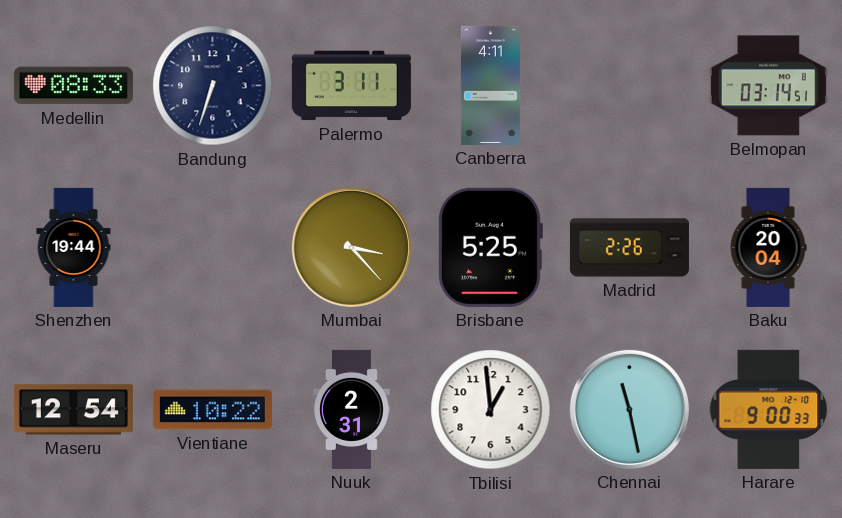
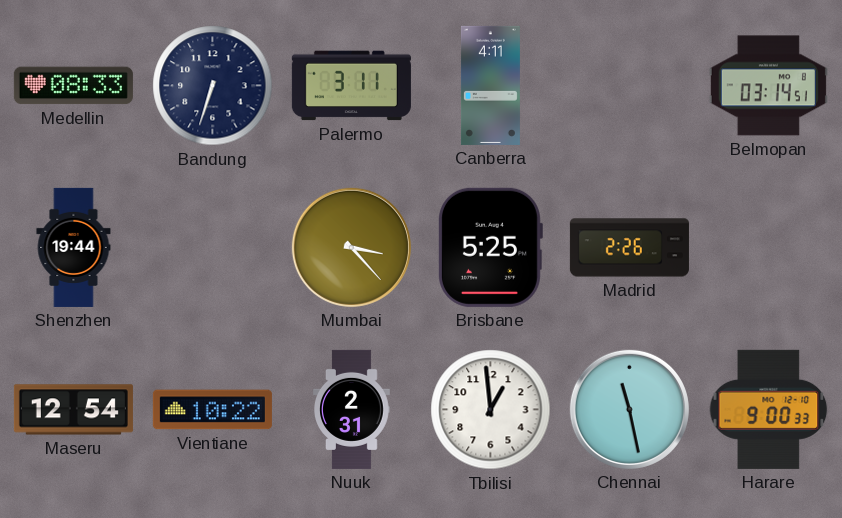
Baku: 20:04 -> none (768, 247)
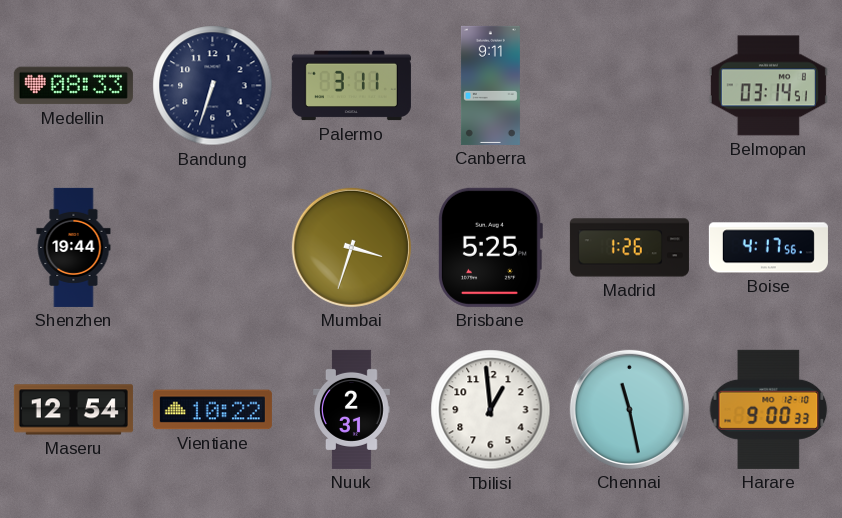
Canberra: 4:11 -> 9:11 (490, 85)
Mumbai: 3:23 -> 3:33 (351, 247)
Madrid: 2:26 -> 1:26 (629, 248)
Boise: none -> 4:17 (768, 248)
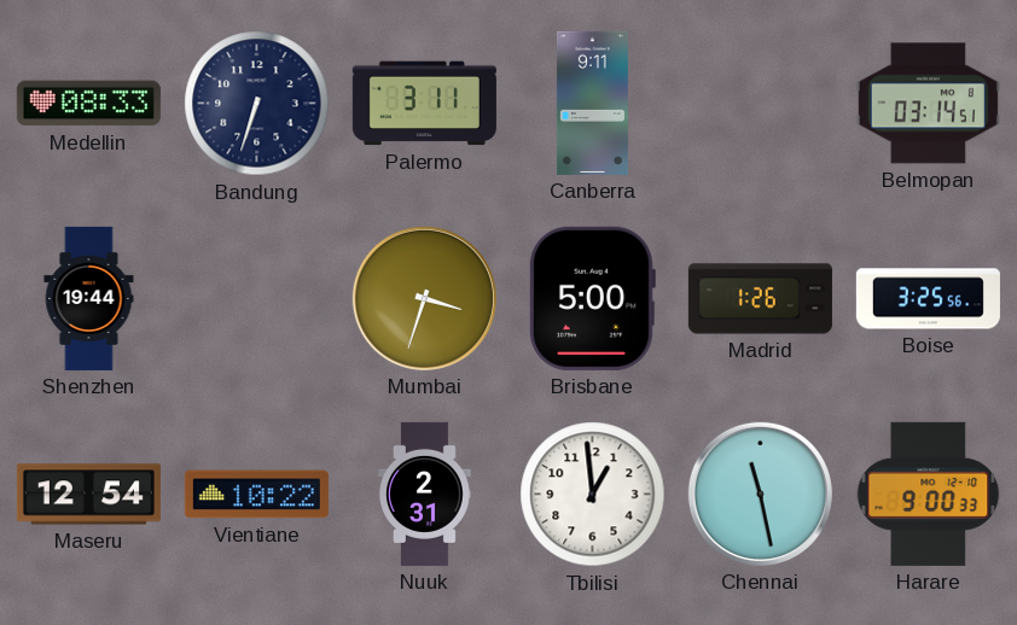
Brisbane: 5:25 -> 5:00 (592, 298)
Boise: 4:17 -> 3:25 (928, 299)
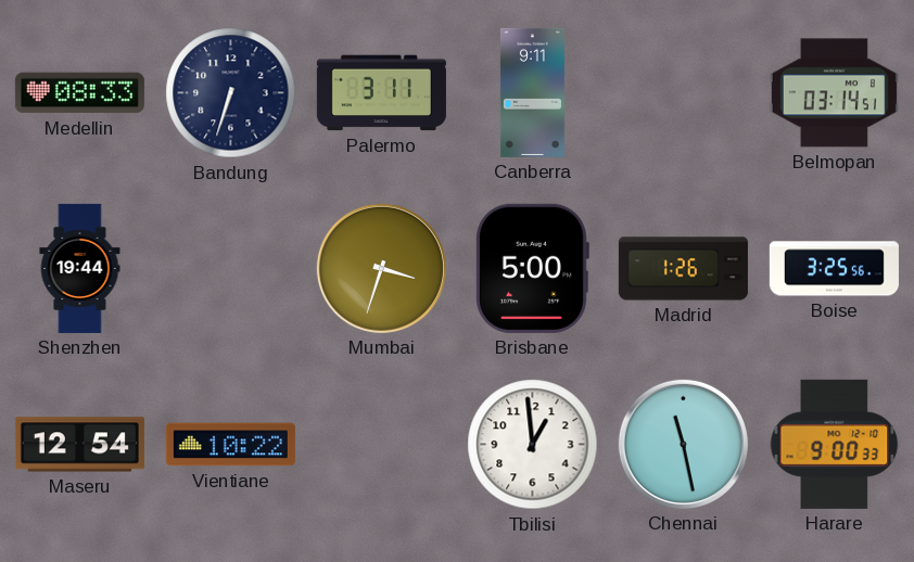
Nuuk: 2:31 -> none (425, 493)
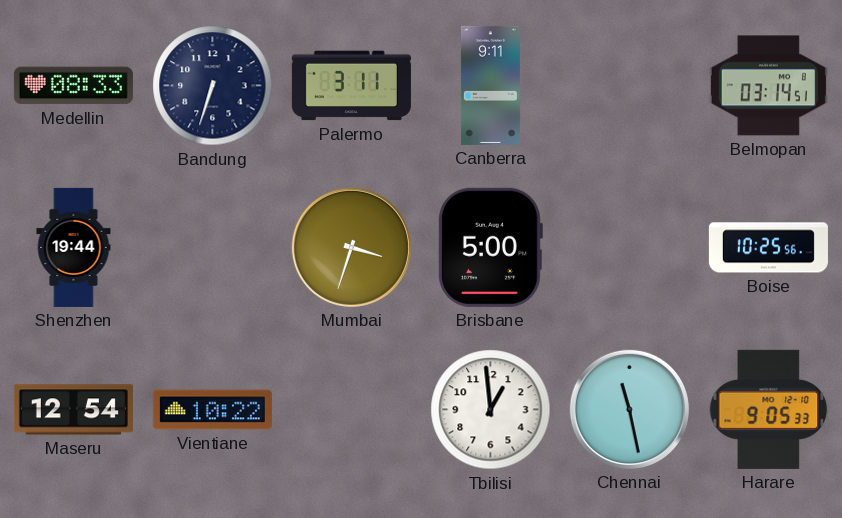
Madrid: 1:26 -> none (683, 269)
Boise: 3:25 -> 10:25 (768, 248)
Harare: 9:00 -> 9:05 (769, 409)
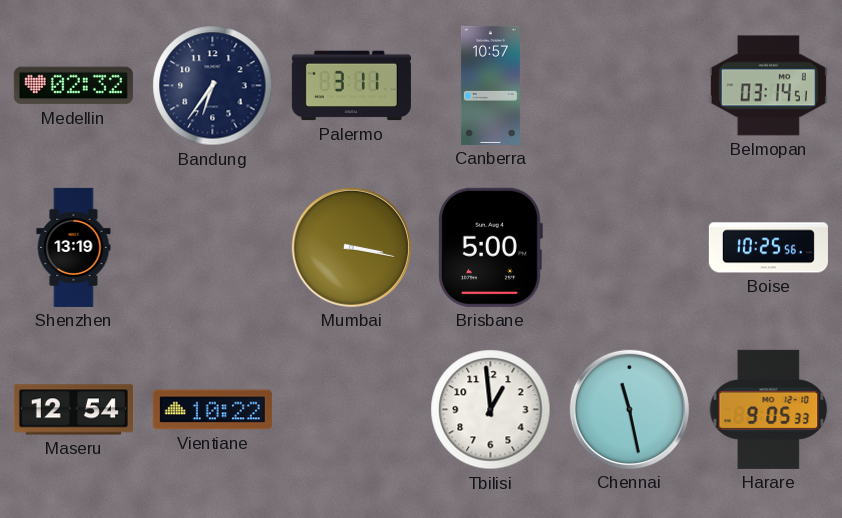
Medellin: 08:33 -> 02:32 (73, 86)
Bandung: 6:33 -> 6:36 (213, 86)
Canberra: 9:11 -> 10:57 (490, 85)
Shenzhen: 19:44 -> 13:19 (74, 247)
Mumbai: 3:33 -> 3:17 (351, 247)
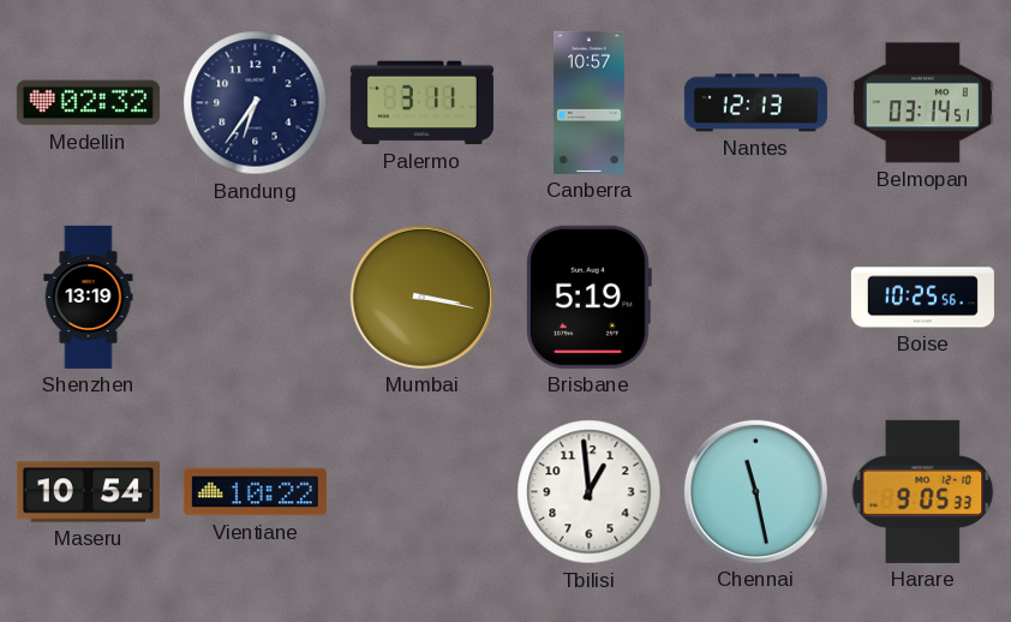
Nantes: none -> 12:13 (755, 103)
Brisbane: 5:00 -> 5:19 (588, 297)
Maseru: 12:54 -> 10:54 (88, 492)
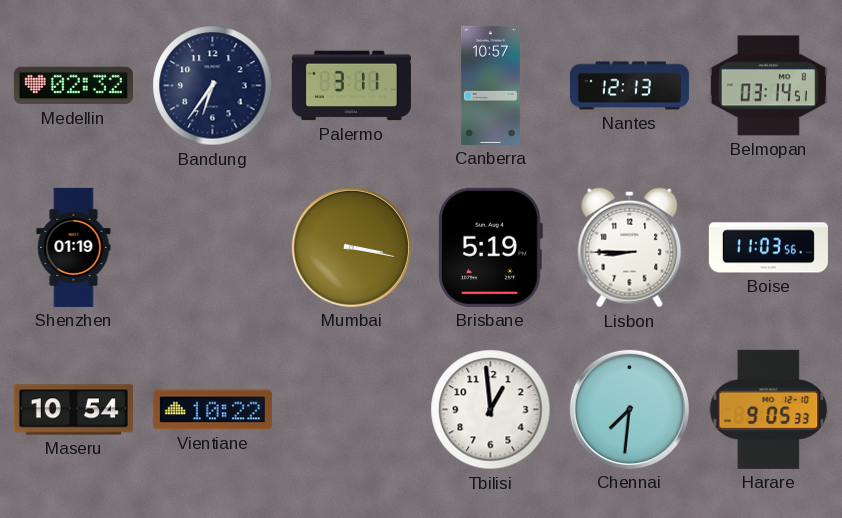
Shenzhen: 13:19 -> 01:19 (74, 247)
Lisbon: none -> 8:45 (630, 248)
Boise: 10:25 -> 11:03 (768, 248)
Chennai: 11:28 -> 7:31 (629, 409)
